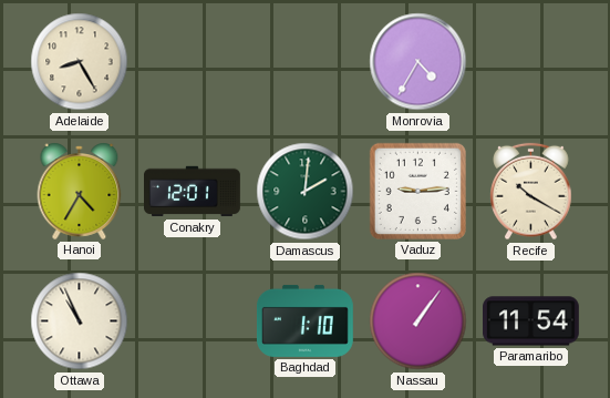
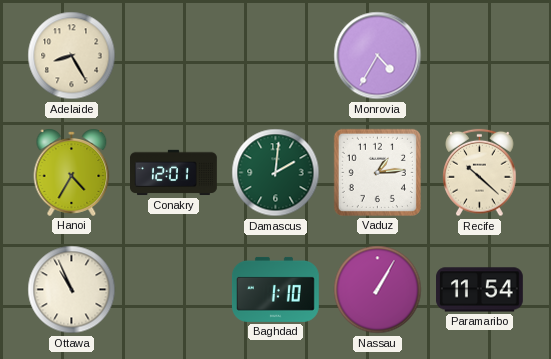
Vaduz: 9:14 -> 1:14 (377, 172)
Recife: 10:20 -> 10:22 (480, 173)
Nassau: 1:06 -> 1:05 (378, 290)
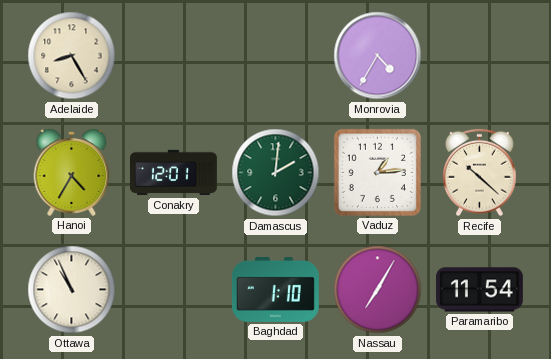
Nassau: 1:05 -> 7:05 (378, 290)
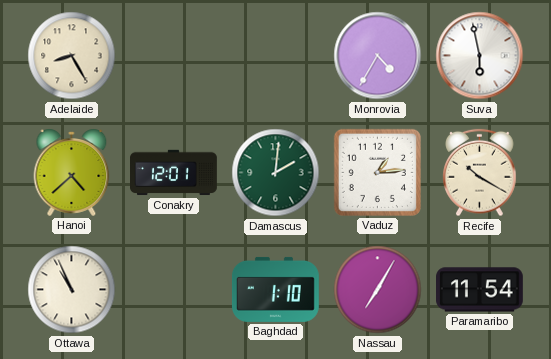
Suva: none -> 5:58 (480, 56)
Hanoi: 4:35 -> 4:38 (72, 172)
Recife: 10:22 -> 10:20 (480, 173)
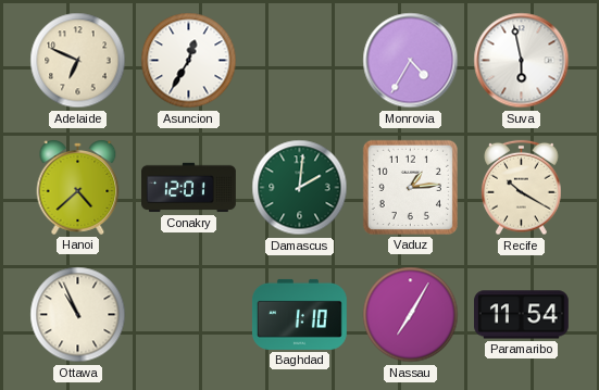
Adelaide: 8:25 -> 6:49 (78, 61)
Asuncion: none -> 12:35 (189, 61)
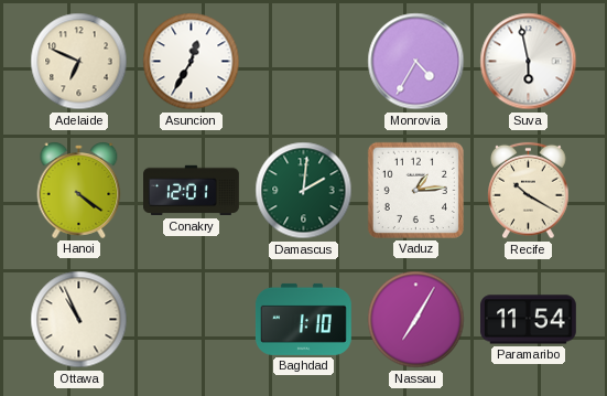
Hanoi: 4:38 -> 4:21 (79, 190)
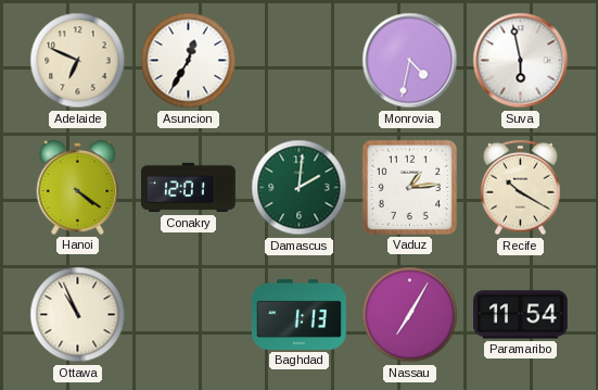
Monrovia: 4:35 -> 4:32 (410, 61)
Baghdad: 1:10 -> 1:13 (300, 314)
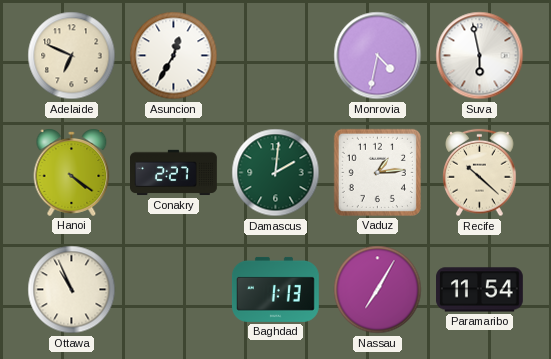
Conakry: 12:01 -> 2:27 (174, 173)
Recife: 10:20 -> 10:22 (480, 173)
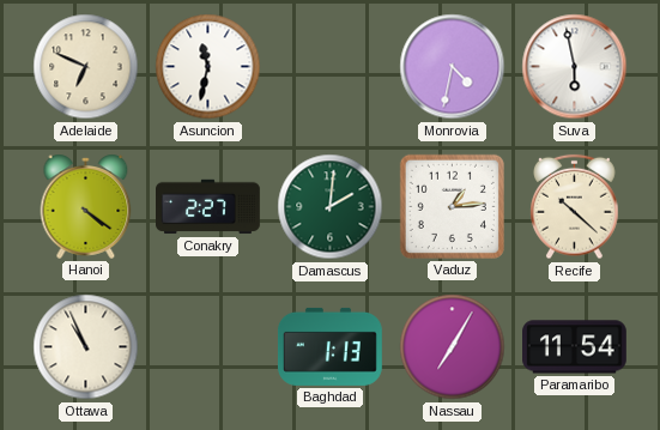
Asuncion: 12:35 -> 11:32 (208, 67)
